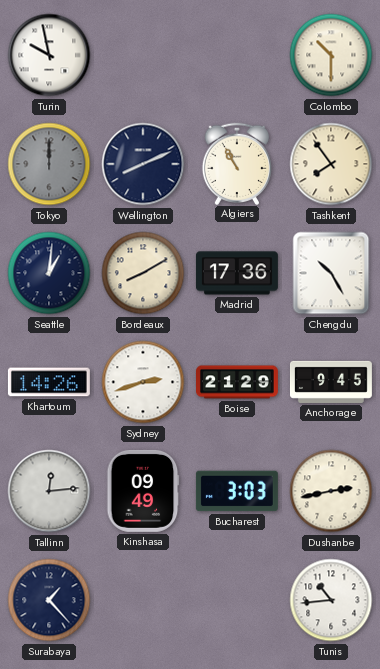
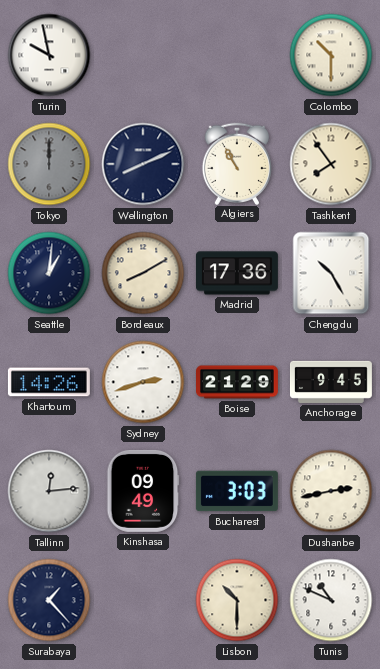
Lisbon: none -> 10:30 (237, 600)
Tunis: 10:44 -> 10:49 (331, 600)
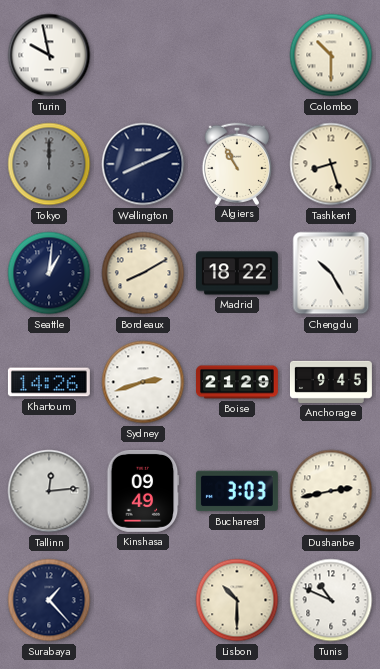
Tashkent: 7:54 -> 8:27 (331, 164)
Madrid: 17:36 -> 18:22 (237, 273)
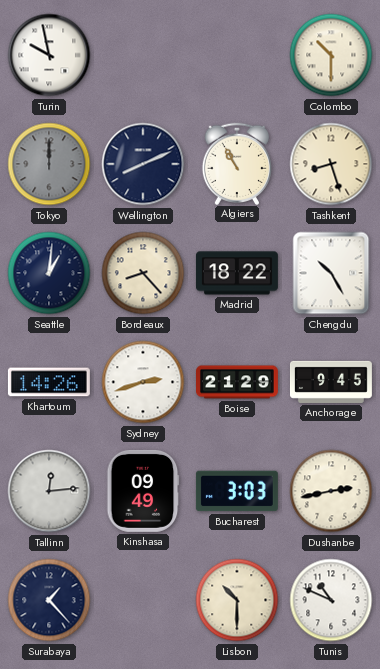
Bordeaux: 8:10 -> 8:23 (143, 273)
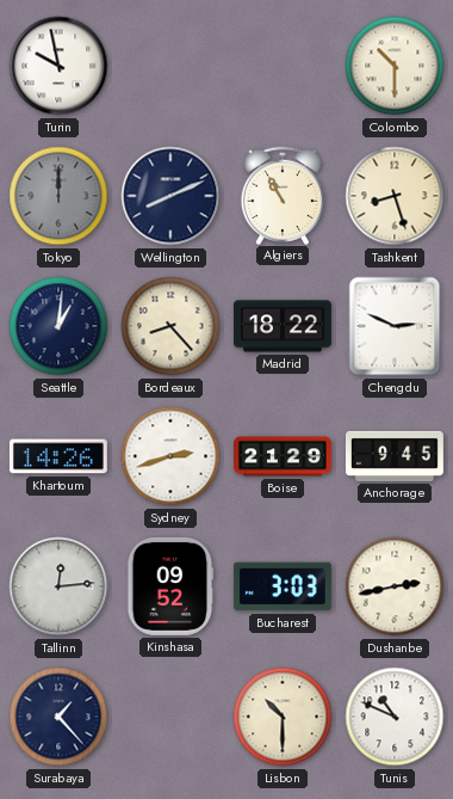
Chengdu: 10:25 -> 2:49 (395, 326)
Kinshasa: 09:49 -> 09:52 (170, 586)
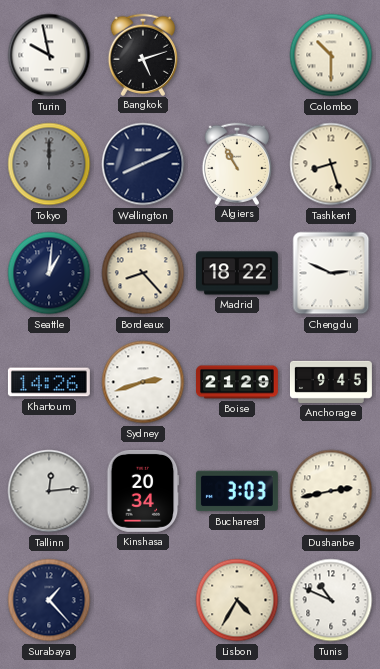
Bangkok: none -> 5:12 (142, 54)
Kinshasa: 09:52 -> 20:34 (143, 491)
Lisbon: 10:30 -> 4:35 (237, 600)
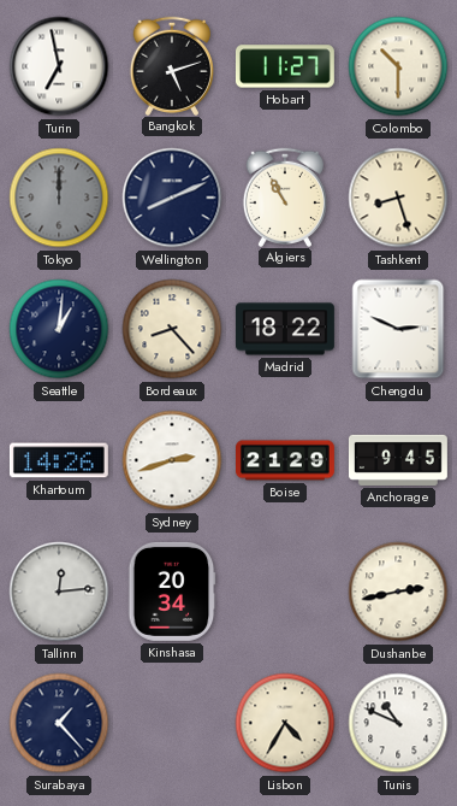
Turin: 9:58 -> 6:58 (59, 66)
Hobart: none -> 11:27 (285, 66)
Bucharest: 3:03 -> none (237, 491)
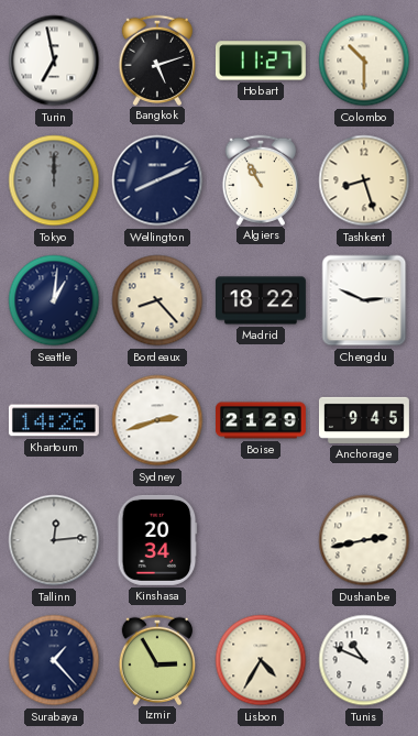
Izmir: none -> 2:55 (156, 659)
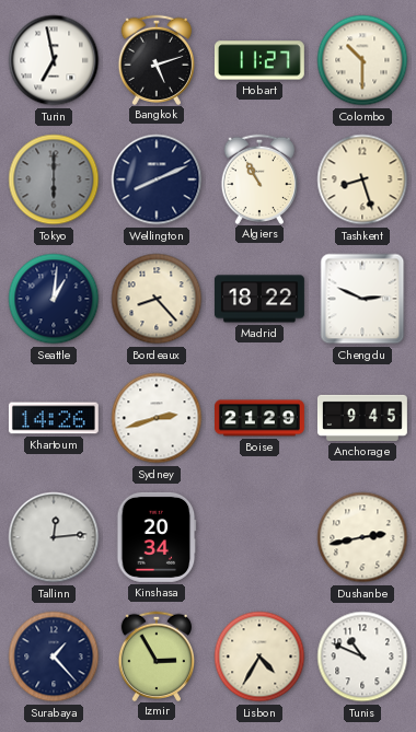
Tokyo: 12:00 -> 6:00 (54, 179)
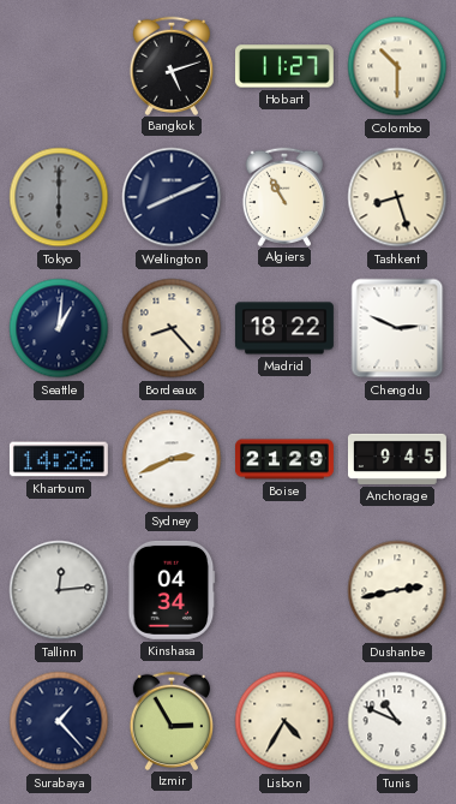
Turin: 6:58 -> none (54, 60)
Sydney: 2:42 -> 2:41 (172, 459)
Kinshasa: 20:34 -> 04:34 (172, 590)
